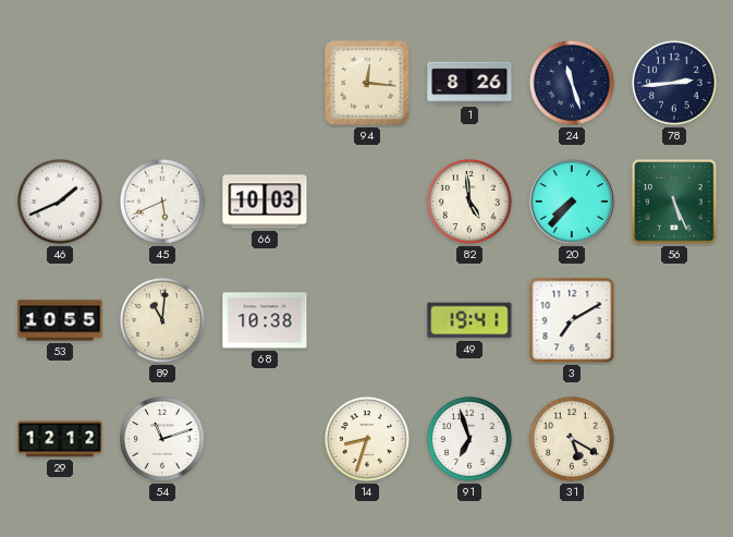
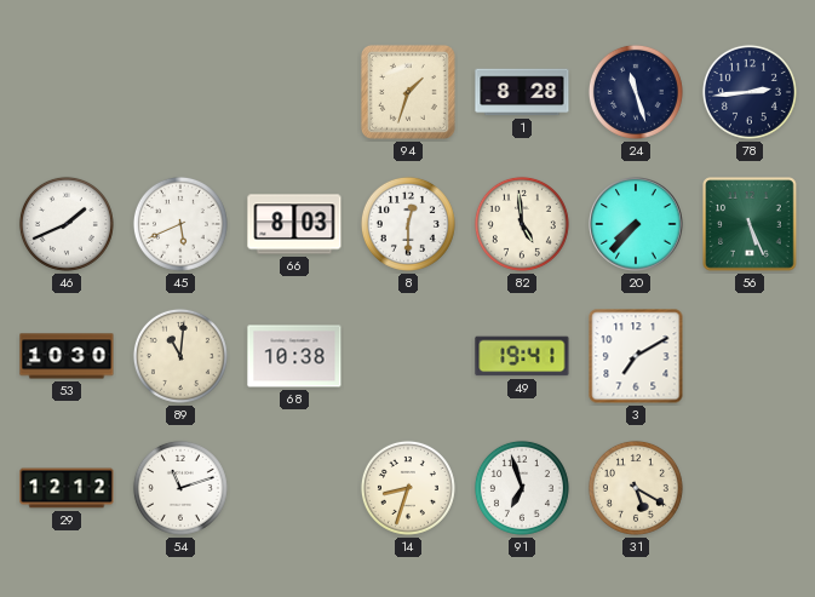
94: 12:16 -> 1:33 (408, 92)
1: 8:26 -> 8:28 (522, 92)
66: 10:03 -> 8:03 (294, 224)
8: none -> 12:30 (408, 224)
53: 10:55 -> 10:30 (67, 356)
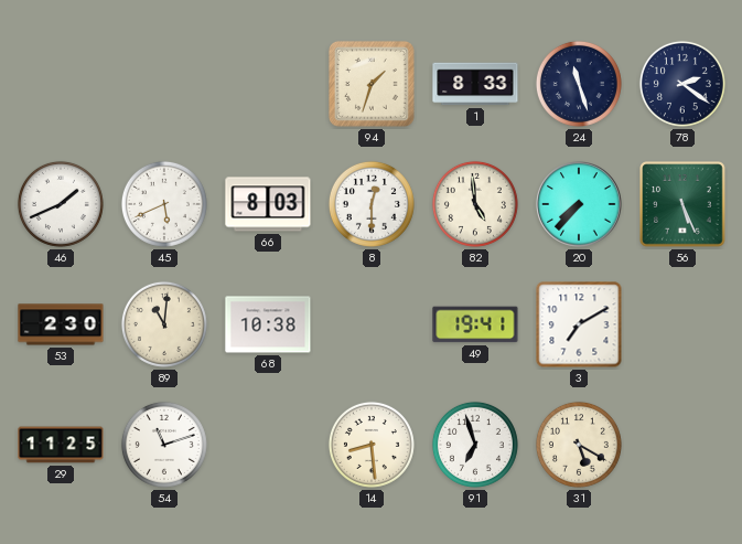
1: 8:28 -> 8:33 (475, 84)
78: 2:44 -> 2:21 (682, 84)
53: 10:30 -> 2:30 (61, 324)
29: 12:12 -> 11:25 (61, 445)
14: 8:33 -> 8:29 (372, 445)
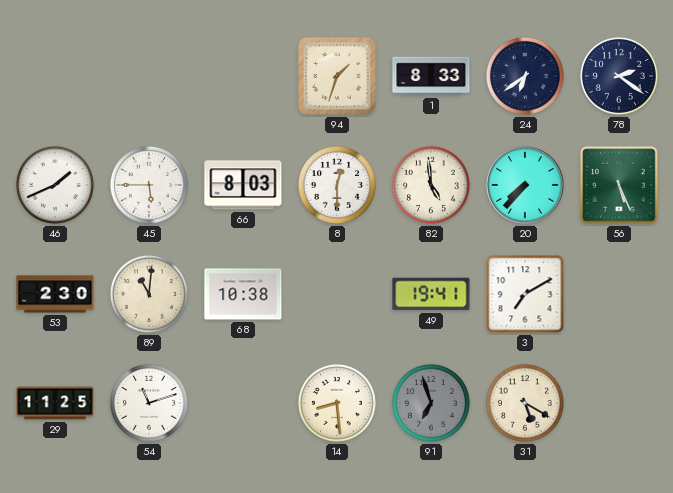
24: 11:27 -> 6:39 (525, 76)
45: 5:41 -> 5:45 (149, 185)
91 dial: white -> grey (431, 403)
